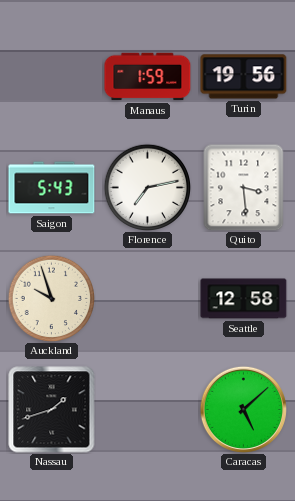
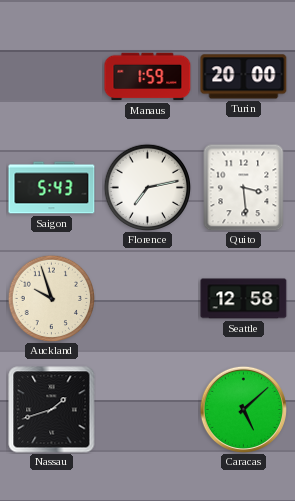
Turin: 19:56 -> 20:00 (244, 77)
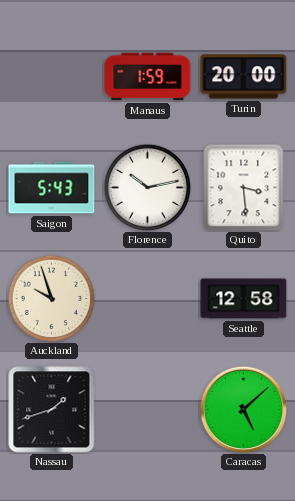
Florence: 7:13 -> 10:13 (147, 187)
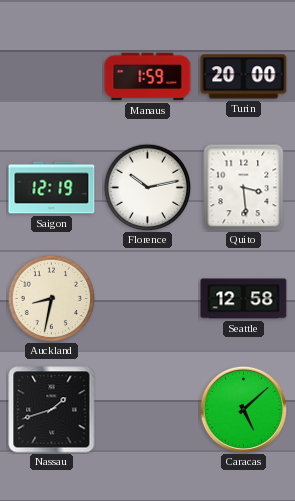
Saigon: 5:43 -> 12:19 (52, 188)
Auckland: 9:57 -> 8:32 (51, 298)
